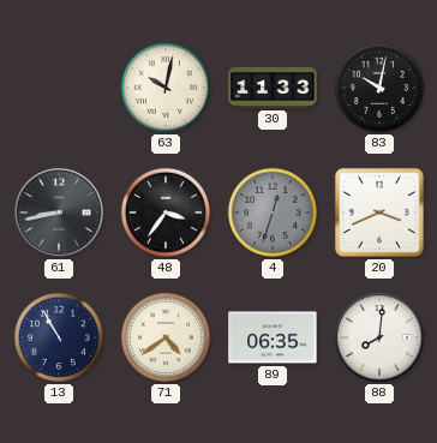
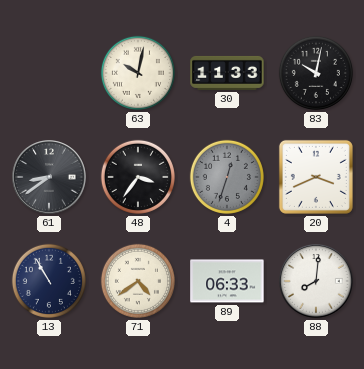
61: 8:43 -> 8:39 (49, 177)
89: 06:35 -> 06:33 (227, 281)
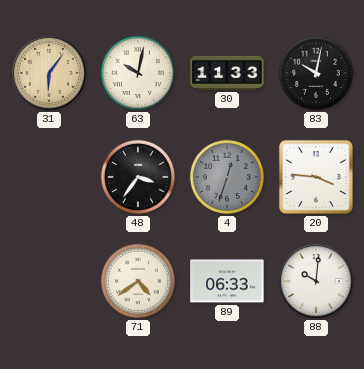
31: none -> 6:06 (49, 73)
61: 8:39 -> none (49, 177)
20: 3:41 -> 3:46 (316, 177)
13: 10:55 -> none (49, 281)
88: 8:01 -> 10:01 (316, 281)
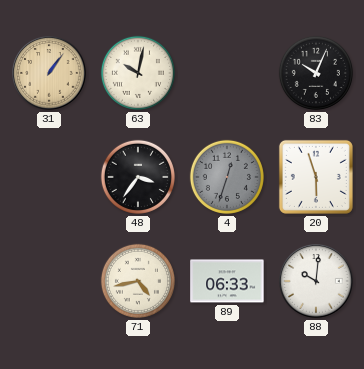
31: 6:06 -> 1:06 (49, 73)
30: 11:33 -> none (227, 73)
83: 10:02 -> 10:04 (316, 73)
20: 3:46 -> 5:57 (316, 177)
71: 4:39 -> 4:43 (138, 281)
